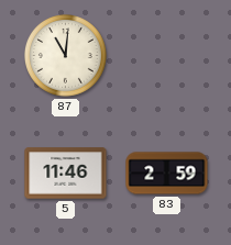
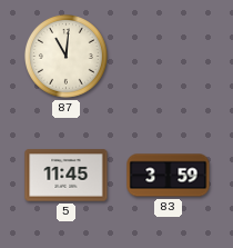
5: 11:46 -> 11:45 (67, 176)
83: 2:59 -> 3:59 (169, 176)
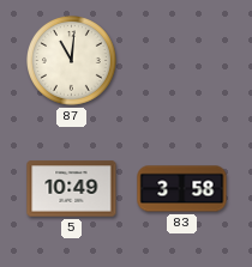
5: 11:45 -> 10:49 (72, 189)
83: 3:59 -> 3:58 (182, 189)
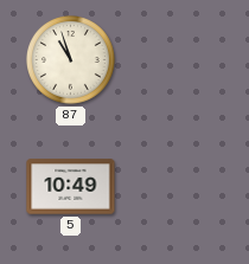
87: 11:01 -> 10:57 (71, 60)
83: 3:58 -> none (182, 189)
